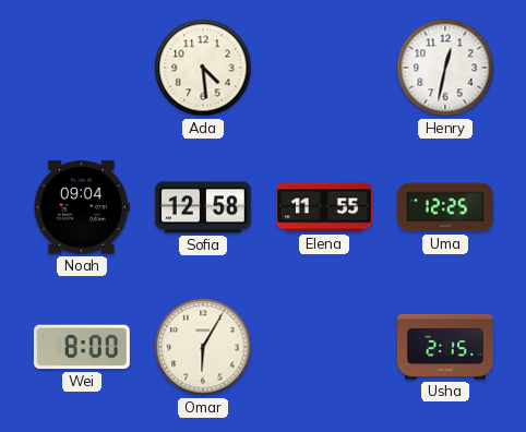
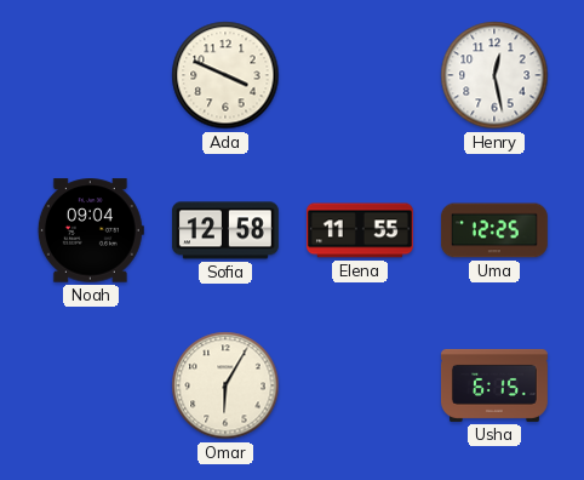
Ada: 4:29 -> 3:49 (225, 75)
Henry: 12:32 -> 12:28 (494, 75)
Wei: 8:00 -> none (82, 347)
Usha: 2:15 -> 6:15 (494, 385)
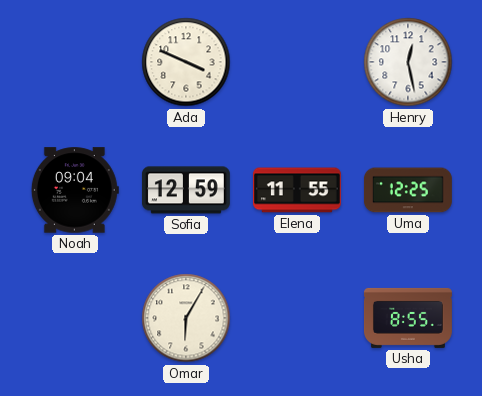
Sofia: 12:58 -> 12:59 (186, 190)
Usha: 6:15 -> 8:55 (408, 318)
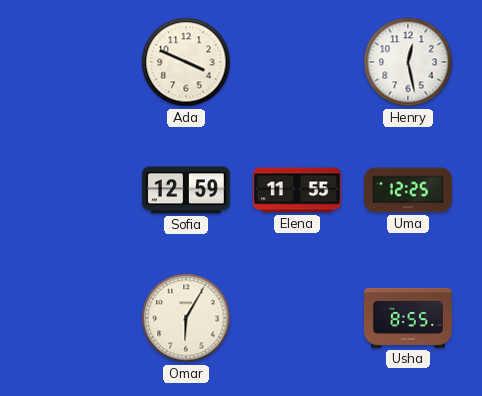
Noah: 09:04 -> none (75, 190)
